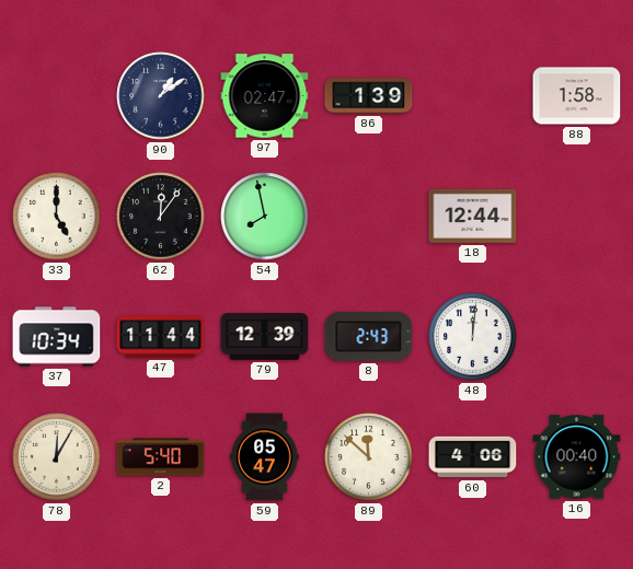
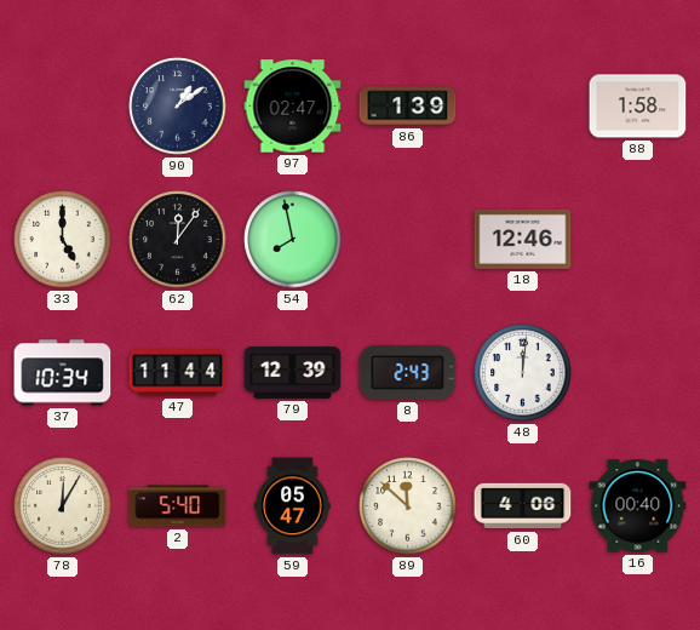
18: 12:44 -> 12:46 (523, 239)
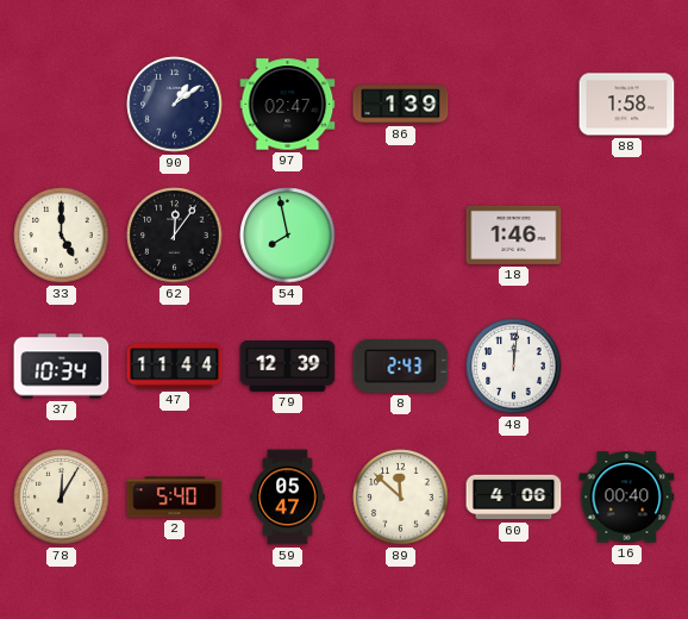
18: 12:46 -> 1:46 (514, 235)
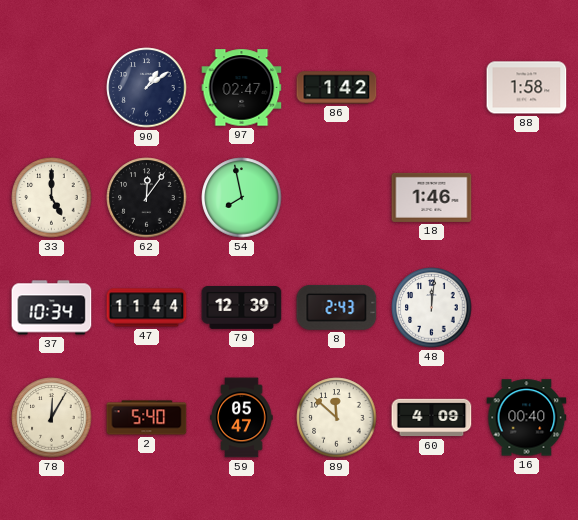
86: 1:39 -> 1:42 (337, 88)
60: 4:06 -> 4:09 (432, 418)
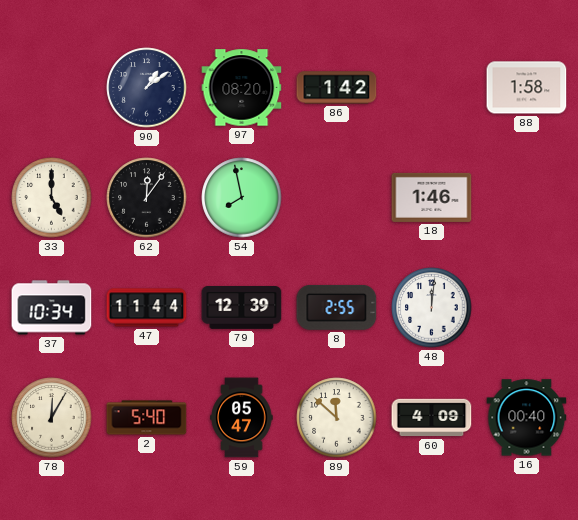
97: 02:47 -> 08:20 (242, 88)
8: 2:43 -> 2:55 (337, 307)
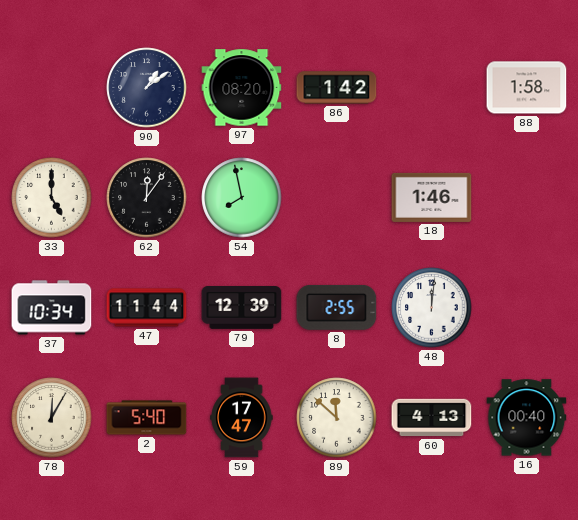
59: 05:47 -> 17:47 (242, 418)
60: 4:09 -> 4:13 (432, 418)
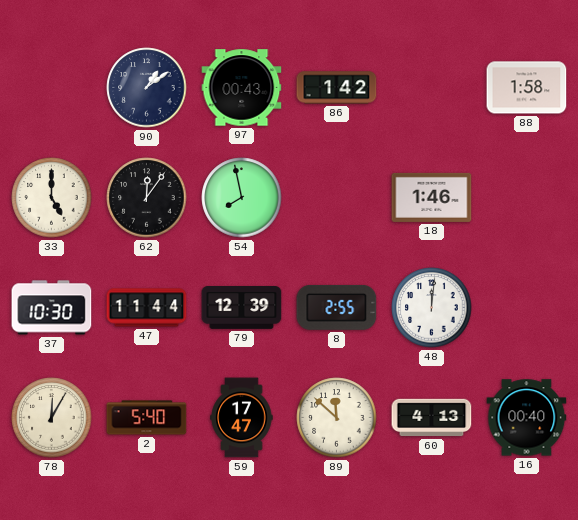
97: 08:20 -> 00:43 (242, 88)
37: 10:34 -> 10:30 (52, 308)
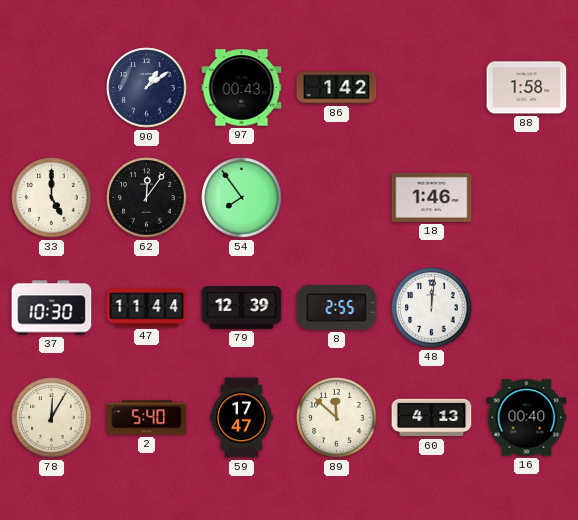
54: 7:58 -> 7:54 (242, 198)
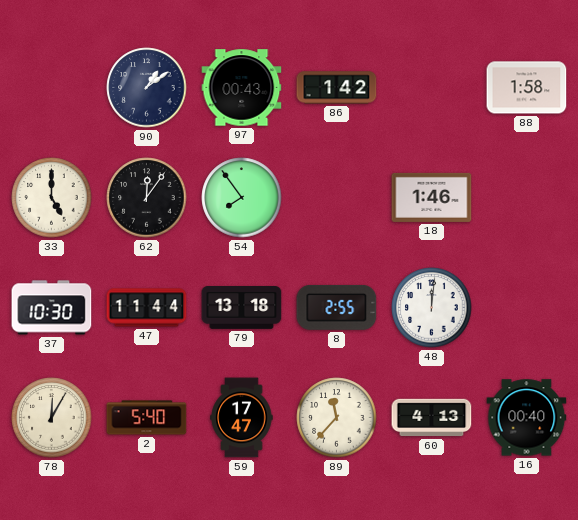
79: 12:39 -> 13:18 (242, 308)
89: 11:52 -> 11:37 (337, 418)
